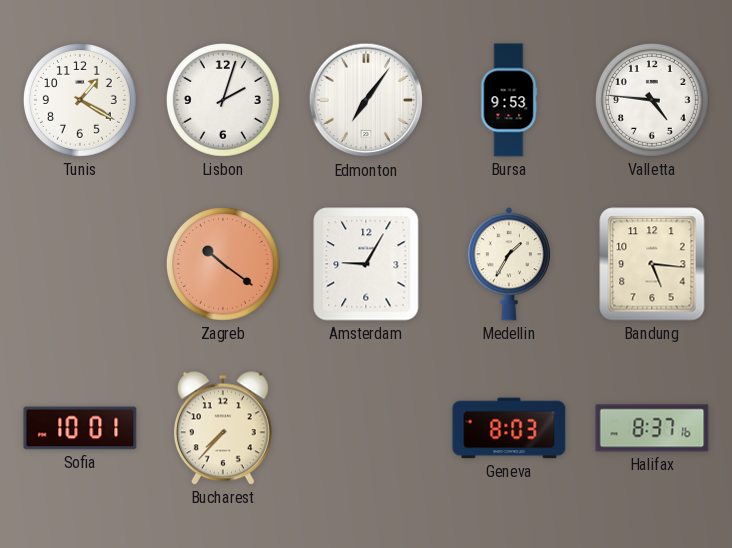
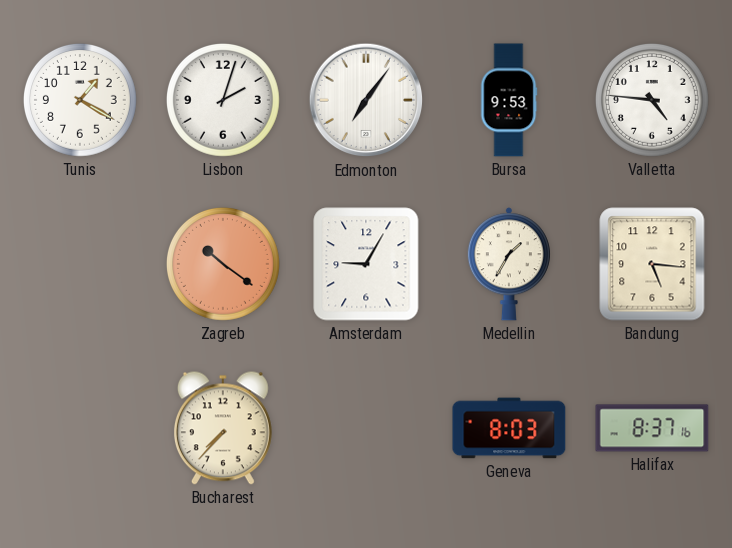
Sofia: 10:01 -> none (80, 428)
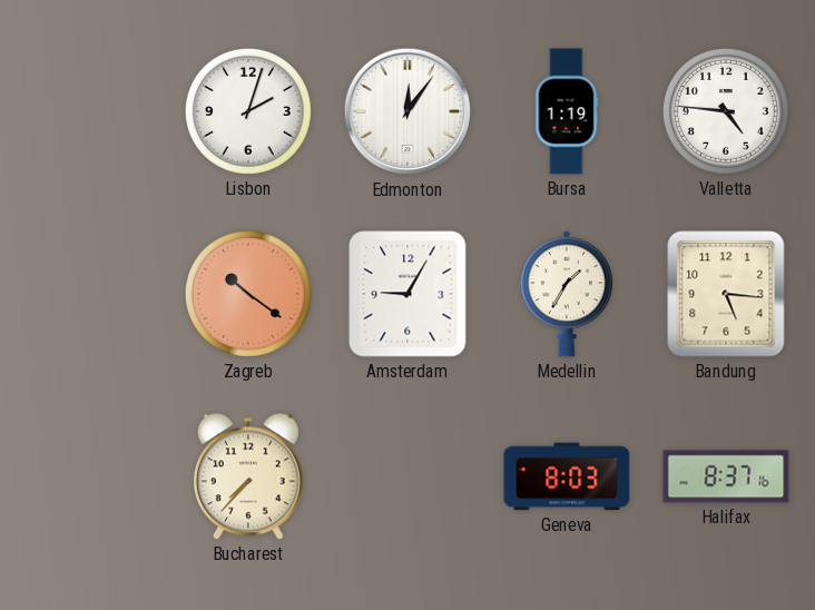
Tunis: 1:20 -> none (80, 100)
Edmonton: 7:06 -> 12:06 (407, 111)
Bursa: 9:53 -> 1:19 (567, 111)
